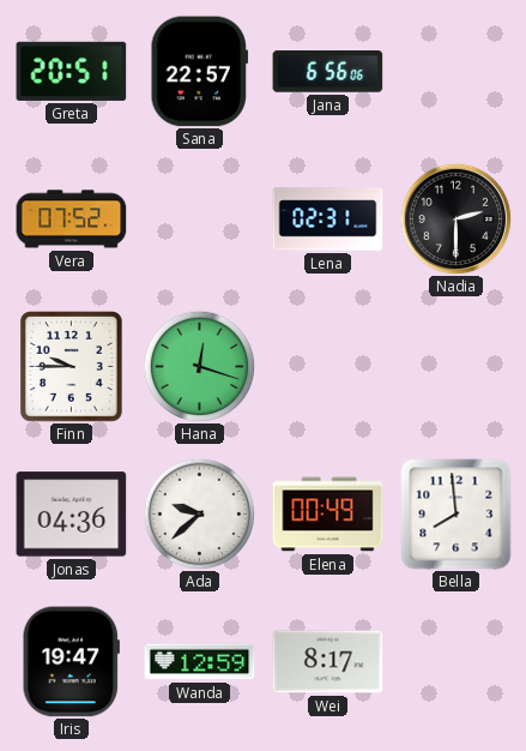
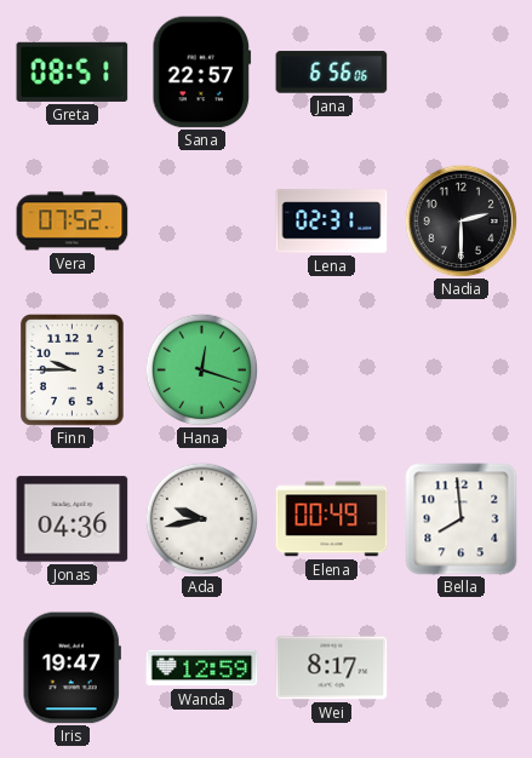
Greta: 20:51 -> 08:51 (73, 71)
Ada: 9:38 -> 9:43 (201, 518)
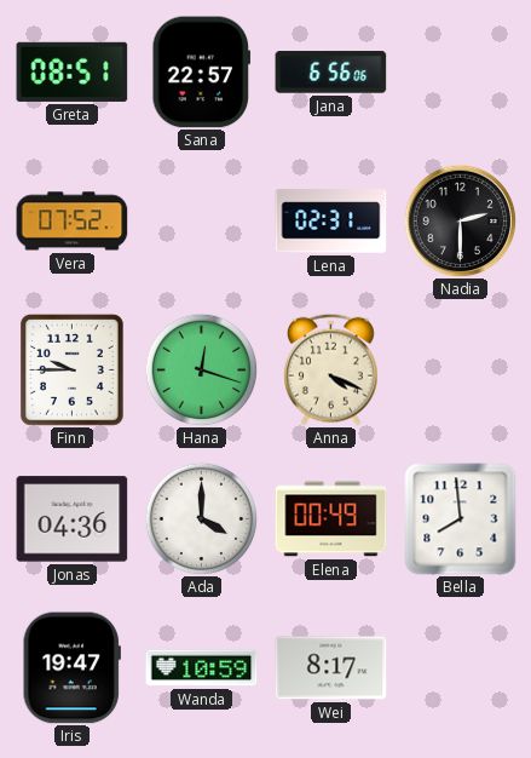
Anna: none -> 4:19 (331, 369)
Ada: 9:43 -> 4:00 (201, 518)
Wanda: 12:59 -> 10:59 (202, 668)
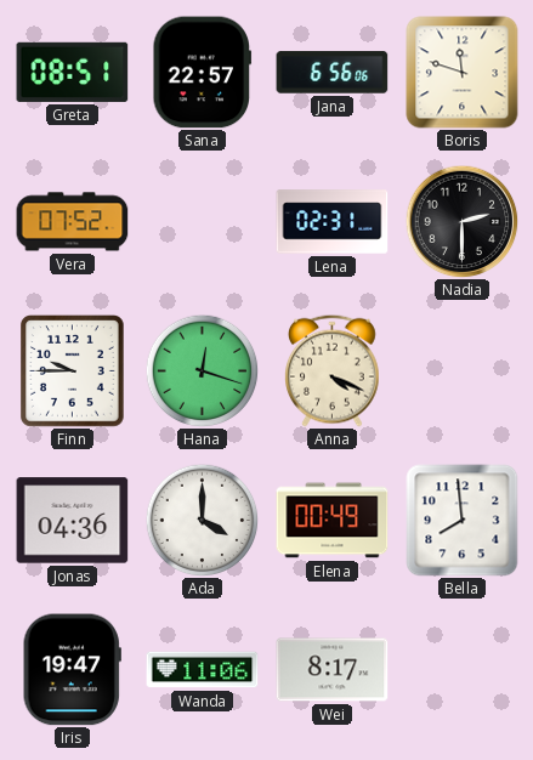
Boris: none -> 11:48 (463, 73)
Wanda: 10:59 -> 11:06 (203, 670)
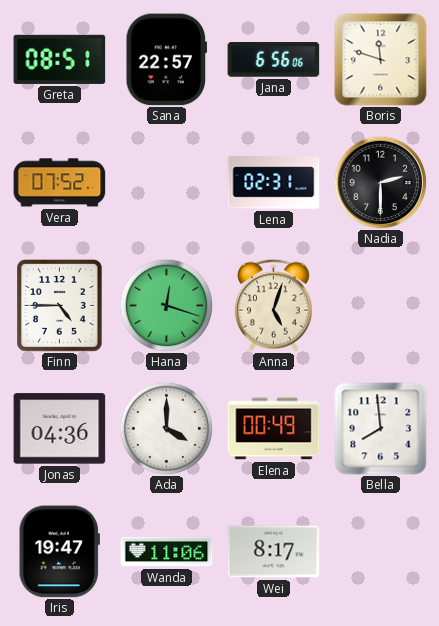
Finn: 9:45 -> 4:45 (60, 306)
Anna: 4:19 -> 5:03 (274, 305)
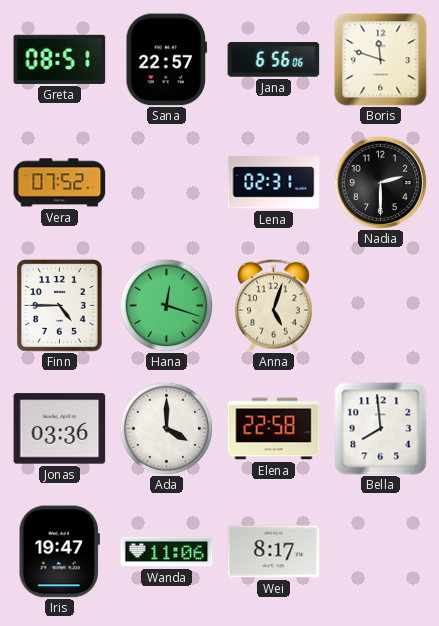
Jonas: 04:36 -> 03:36 (60, 429)
Elena: 00:49 -> 22:58 (274, 429)
